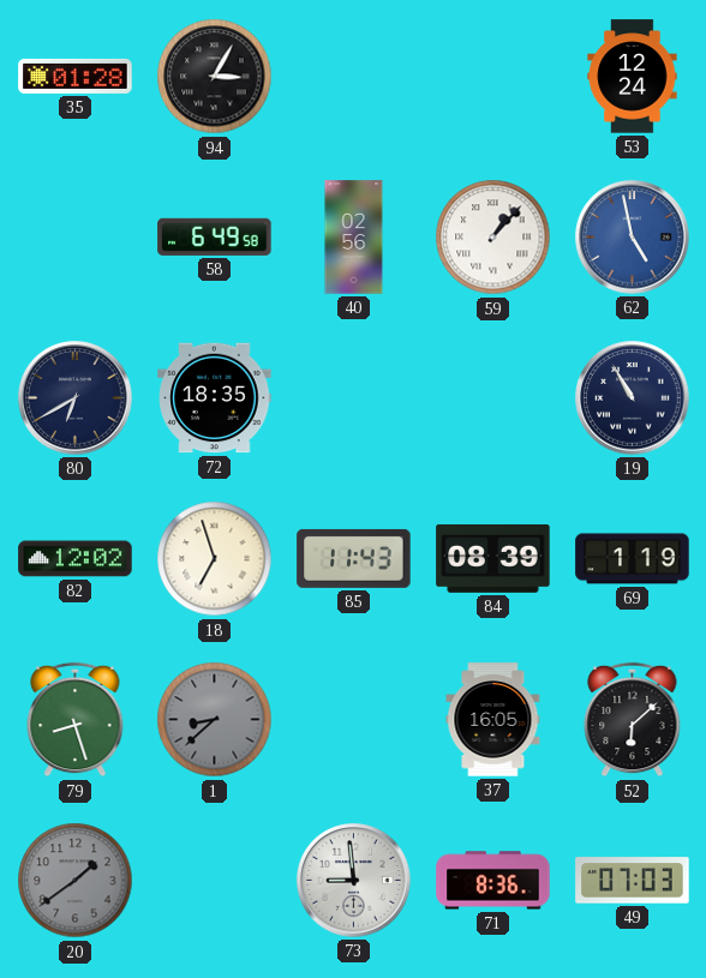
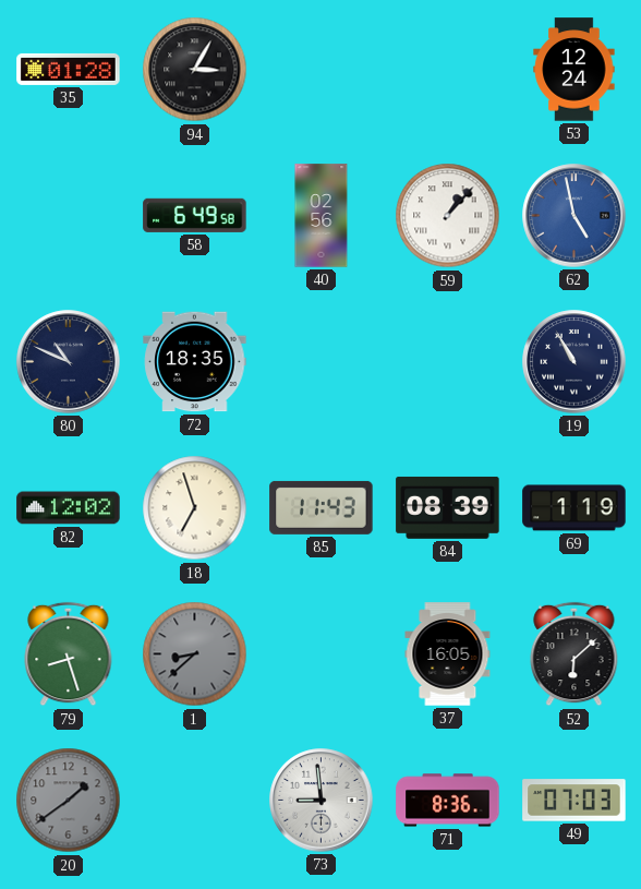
80: 6:40 -> 10:49 (69, 362)
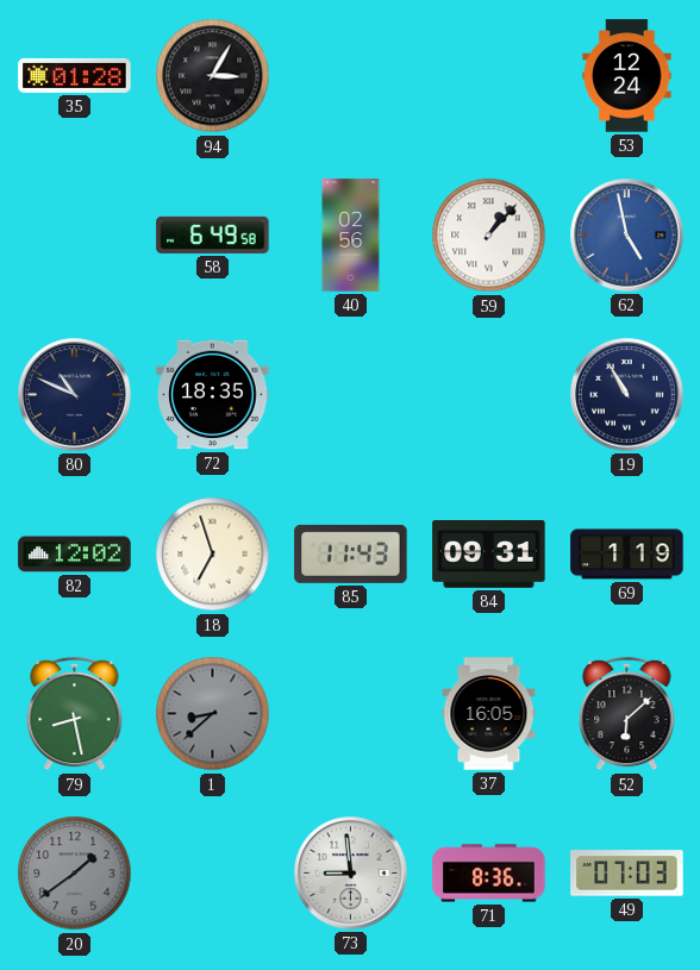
84: 08:39 -> 09:31 (489, 553)
79: 8:27 -> 8:28 (75, 714)
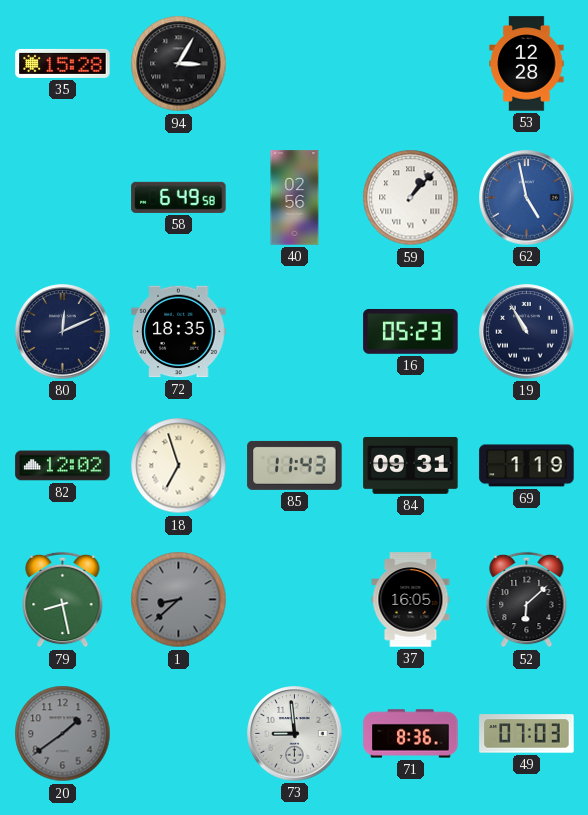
35: 01:28 -> 15:28 (63, 63)
53: 12:24 -> 12:28 (527, 64)
80: 10:49 -> 12:11 (63, 332)
16: none -> 05:23 (411, 332)
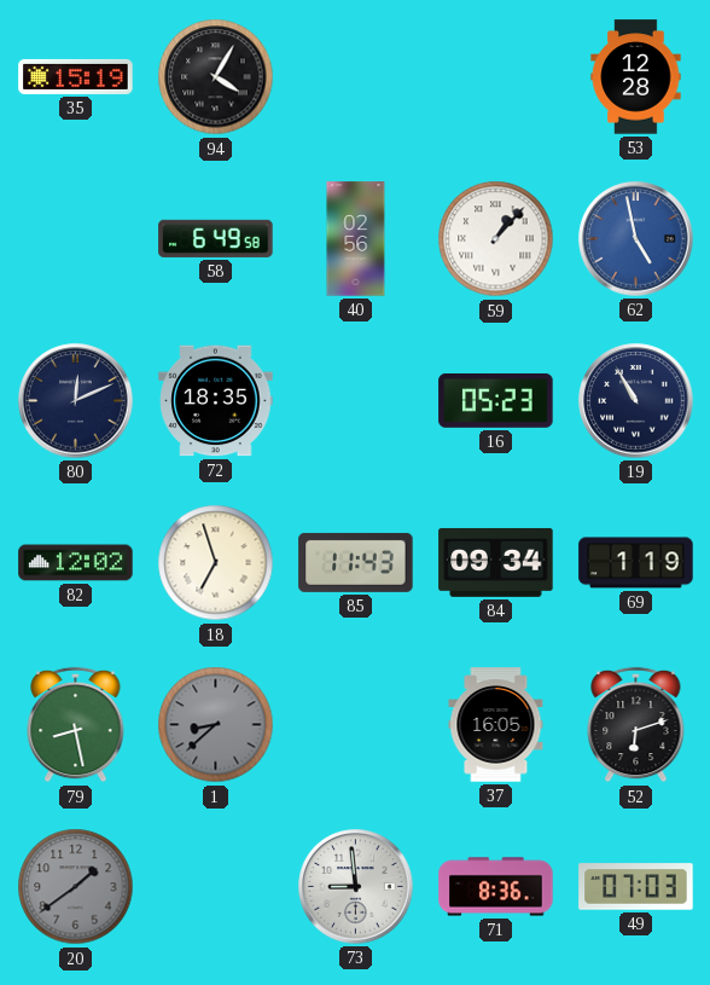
35: 15:28 -> 15:19 (76, 76)
94: 3:05 -> 4:05 (216, 77)
84: 09:31 -> 09:34 (496, 562)
52: 6:08 -> 6:12 (636, 725)
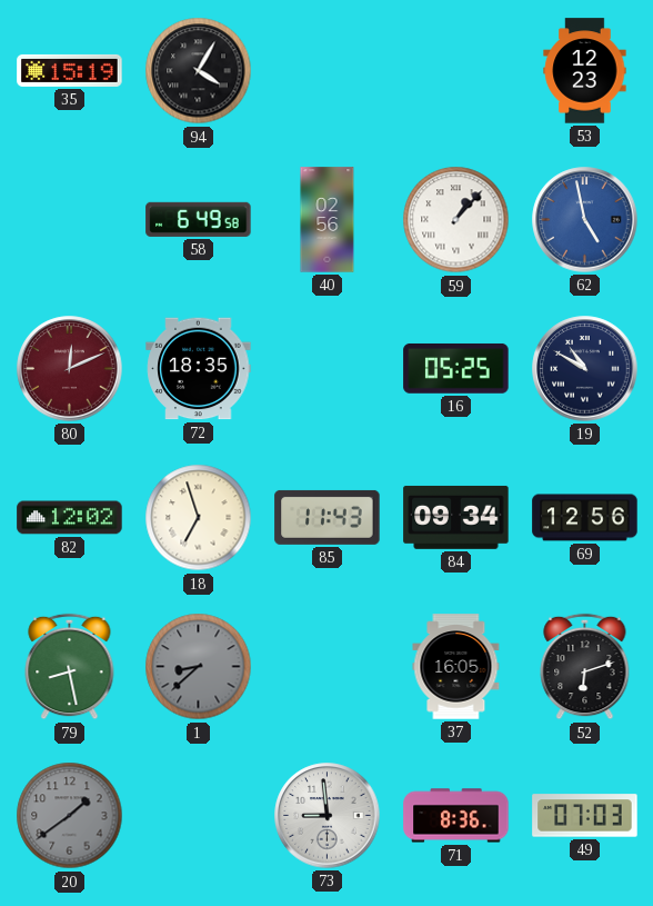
53: 12:28 -> 12:23 (585, 71)
80 dial: navy -> burgundy (70, 369)
16: 05:23 -> 05:25 (456, 369)
19: 10:55 -> 10:50 (585, 369)
69: 1:19 -> 12:56 (585, 518)
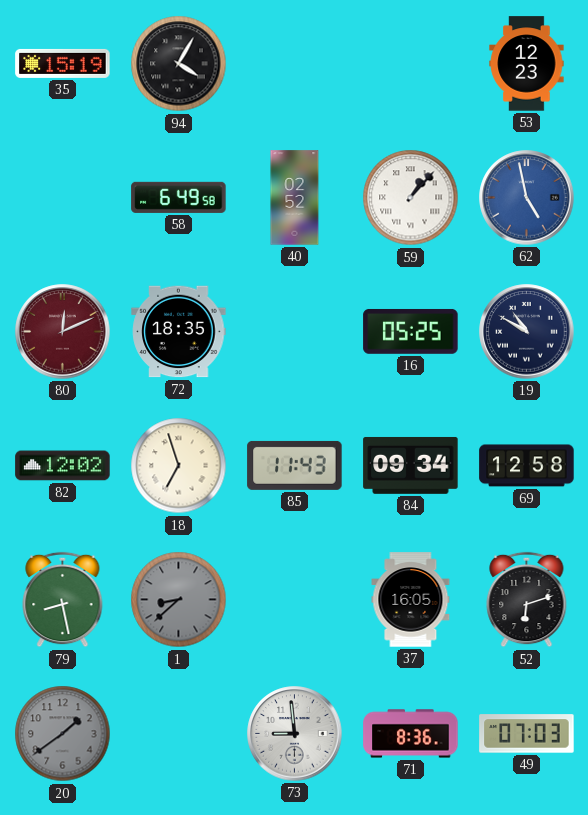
40: 02:56 -> 02:52 (295, 198)
69: 12:56 -> 12:58 (527, 466)
